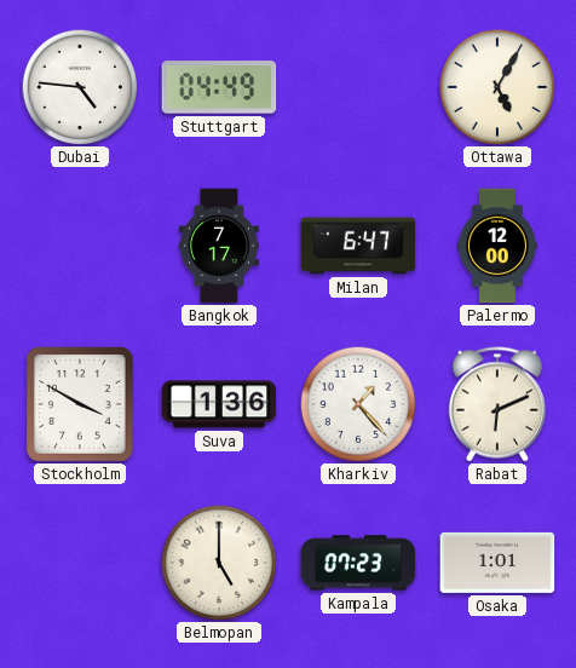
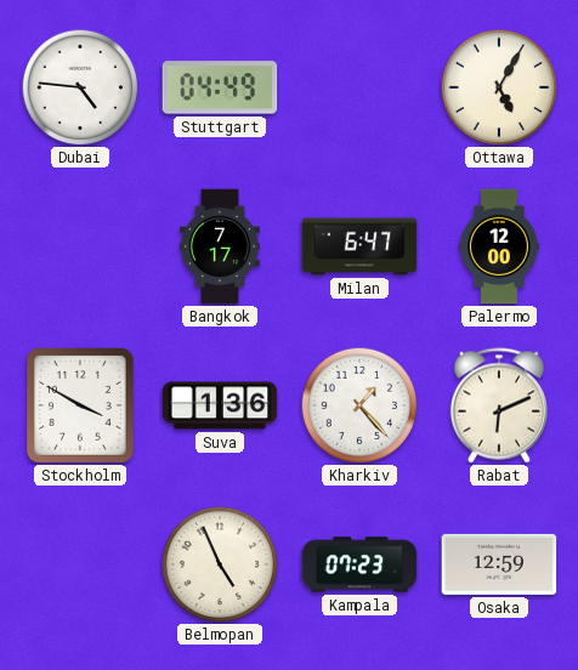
Belmopan: 5:00 -> 4:56 (220, 564)
Osaka: 1:01 -> 12:59 (499, 564)
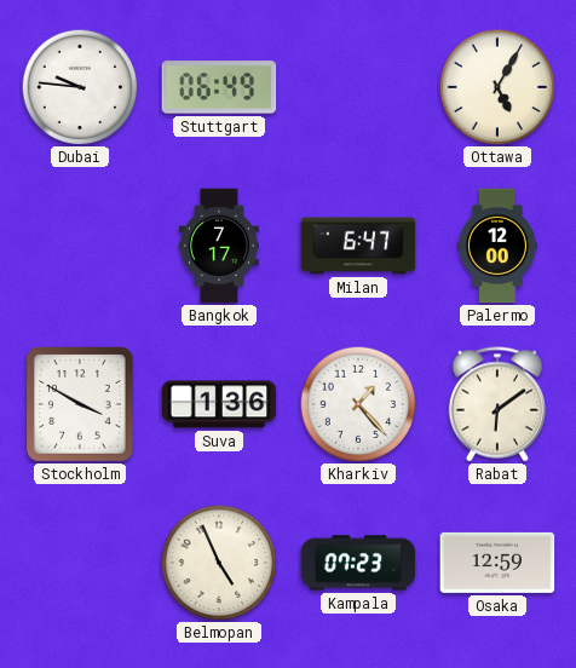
Dubai: 4:46 -> 9:46 (80, 87)
Stuttgart: 04:49 -> 06:49 (219, 87)
Rabat: 6:11 -> 6:09 (497, 404)
